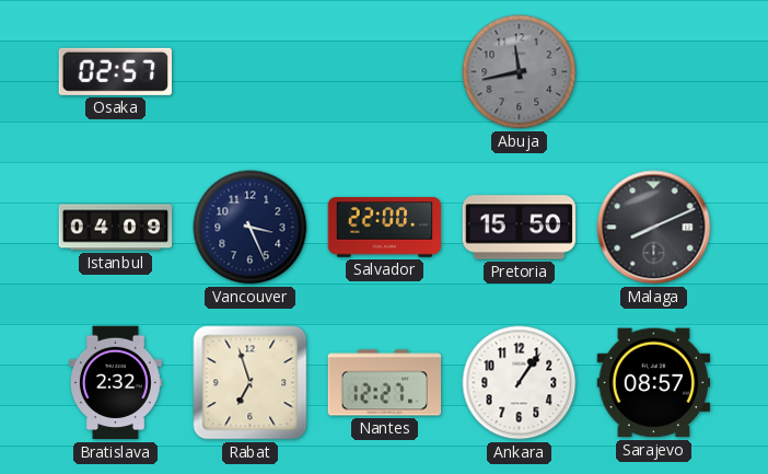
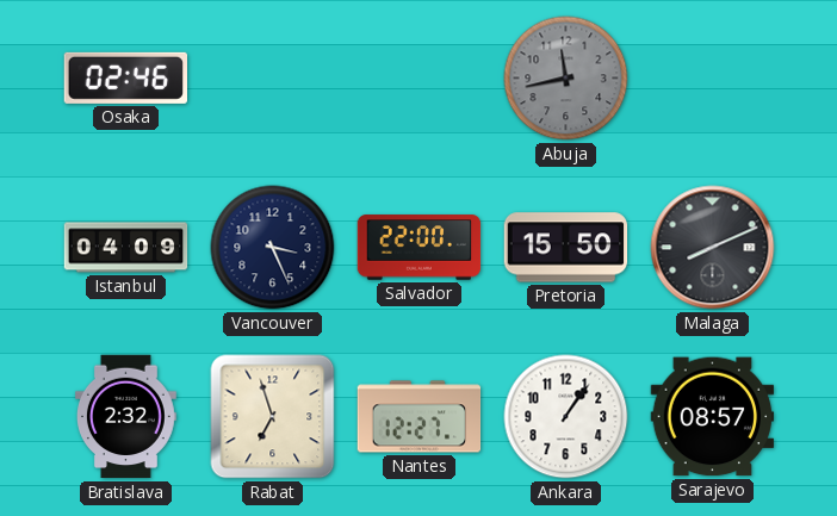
Osaka: 02:57 -> 02:46 (125, 77)
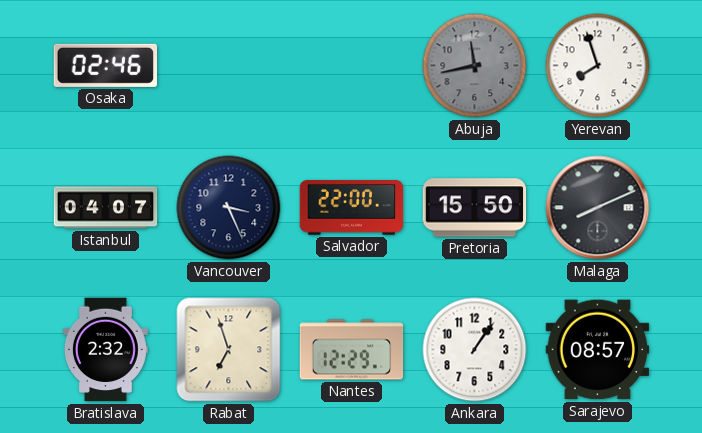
Yerevan: none -> 7:57 (598, 66)
Istanbul: 04:09 -> 04:07 (106, 208)
Nantes: 12:27 -> 12:29 (352, 350)
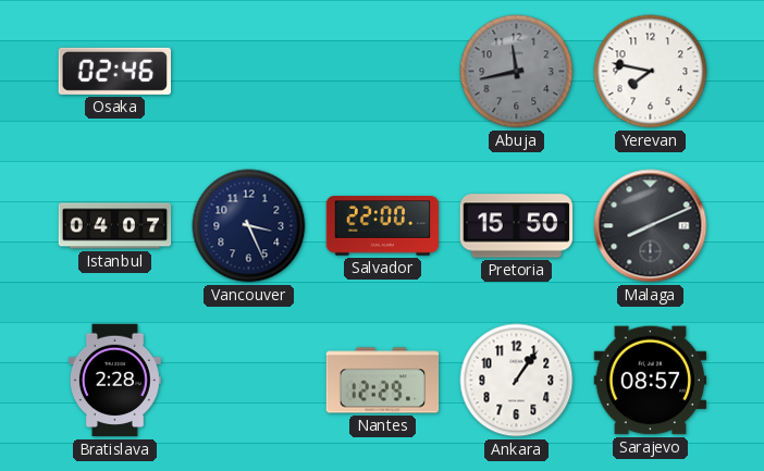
Yerevan: 7:57 -> 7:47 (651, 72)
Bratislava: 2:32 -> 2:28 (114, 381)
Rabat: 6:57 -> none (229, 350)
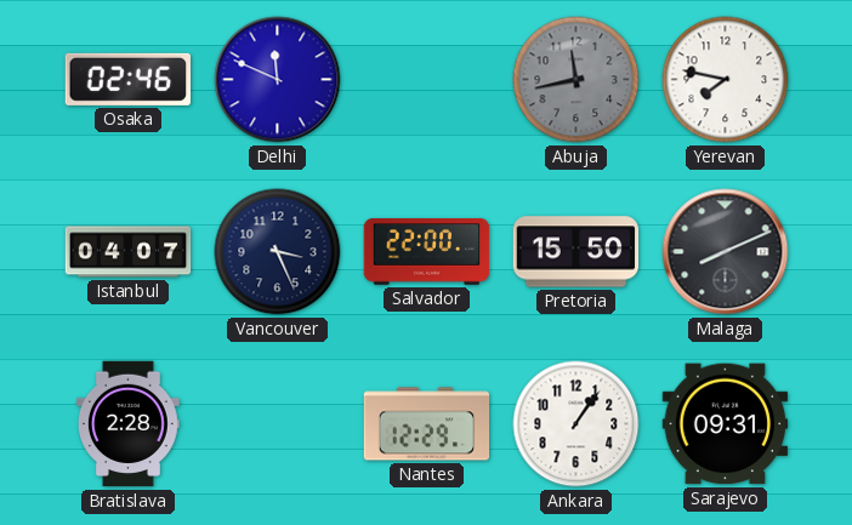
Delhi: none -> 11:49 (278, 80)
Sarajevo: 08:57 -> 09:31 (726, 424)
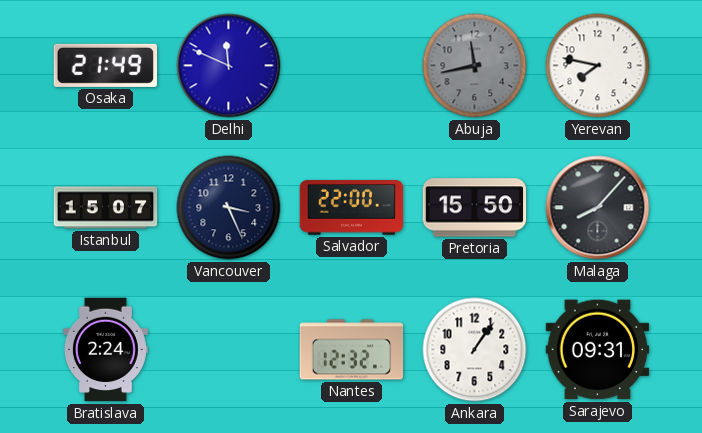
Osaka: 02:46 -> 21:49 (105, 65)
Istanbul: 04:07 -> 15:07 (106, 208)
Malaga: 8:11 -> 8:07 (598, 208)
Bratislava: 2:28 -> 2:24 (105, 350)
Nantes: 12:29 -> 12:32 (352, 350)
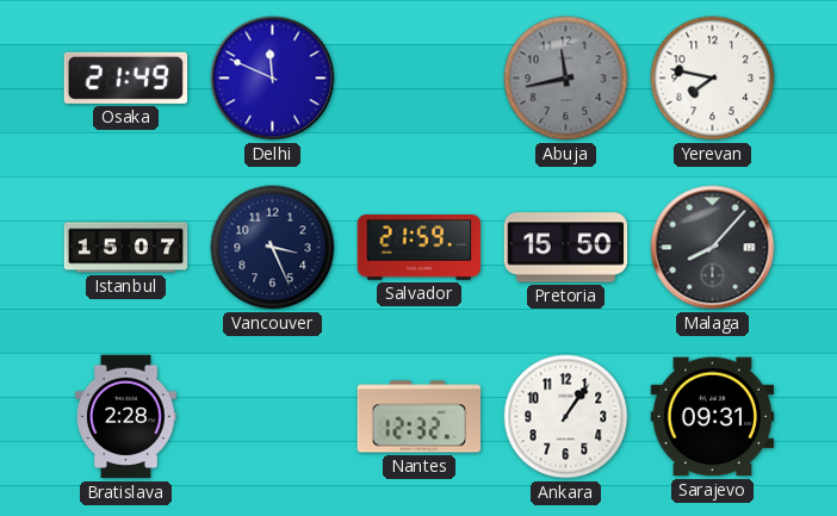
Salvador: 22:00 -> 21:59 (420, 248)
Bratislava: 2:24 -> 2:28 (125, 417)
